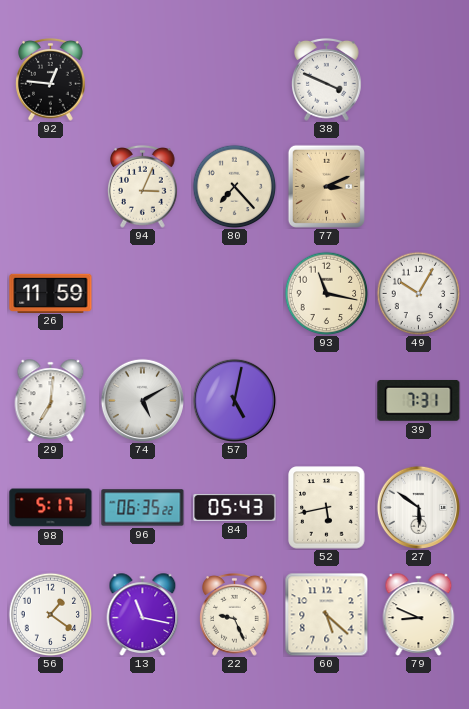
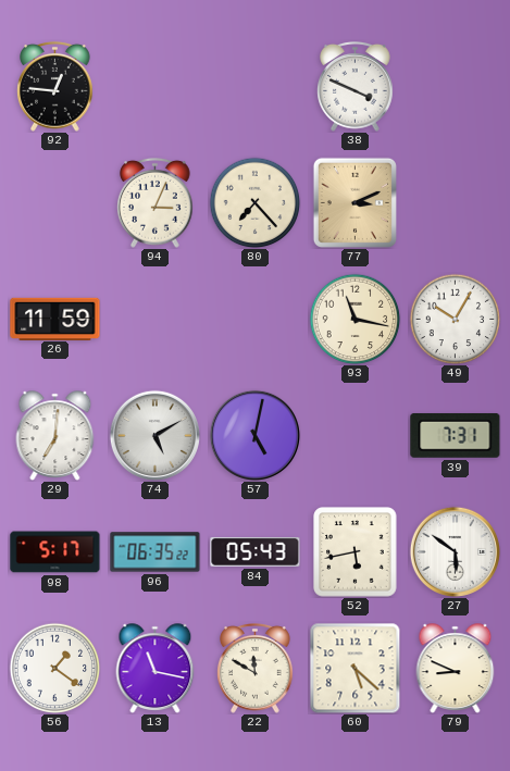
22: 9:26 -> 11:50 (256, 669)
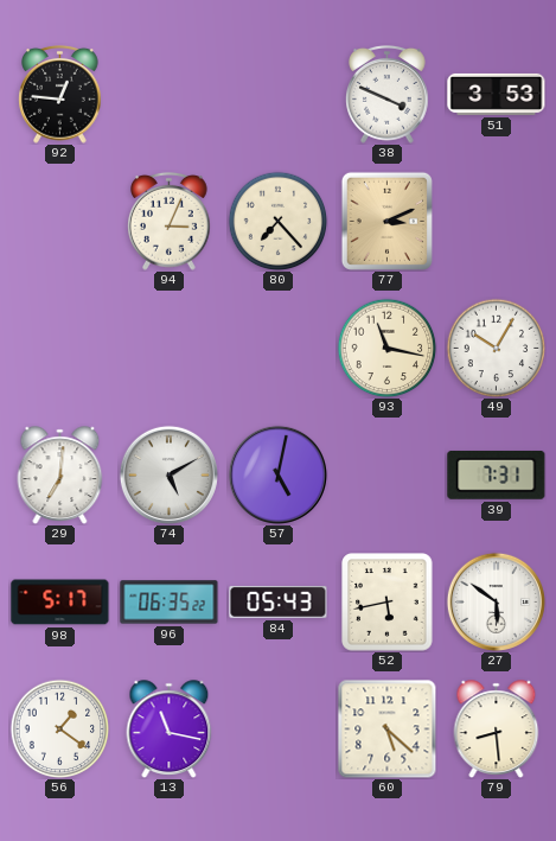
51: none -> 3:53 (497, 94)
26: 11:59 -> none (55, 319)
22: 11:50 -> none (256, 669)
79: 8:49 -> 8:29 (497, 729)
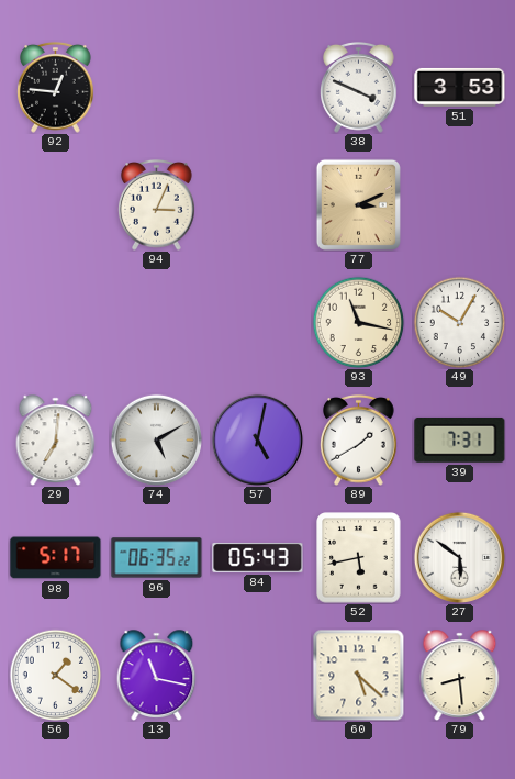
80: 7:23 -> none (277, 221)
89: none -> 1:40 (359, 441)
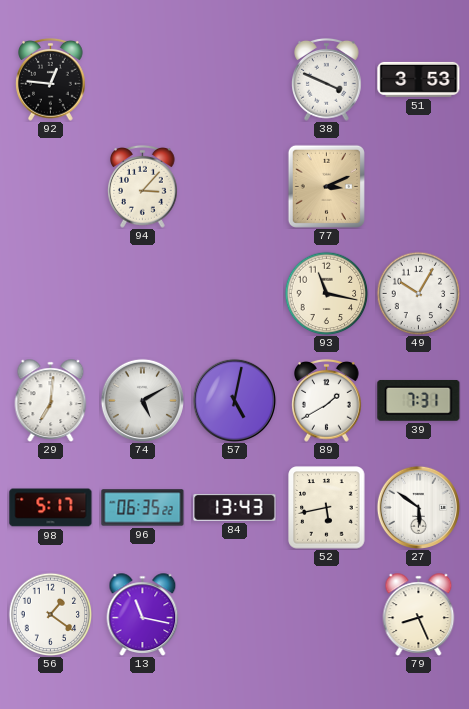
94: 3:04 -> 3:07 (143, 187)
84: 05:43 -> 13:43 (235, 507)
60: 5:22 -> none (358, 675)
79: 8:29 -> 8:26 (419, 615)
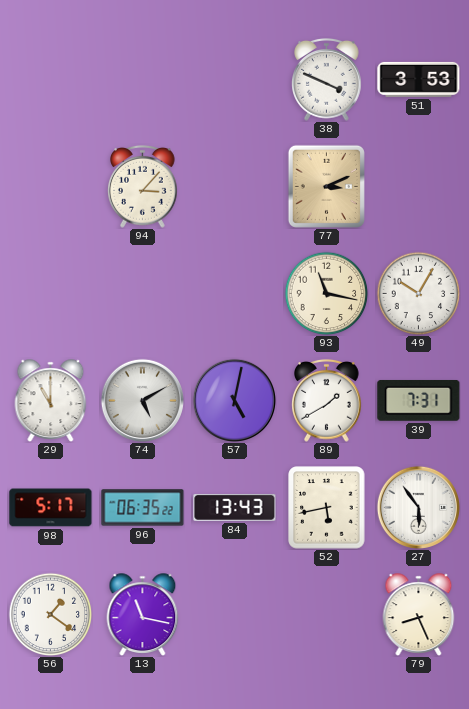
92: 12:46 -> none (51, 80)
29: 7:01 -> 11:00 (51, 401)
27: 5:51 -> 5:54 (418, 507)
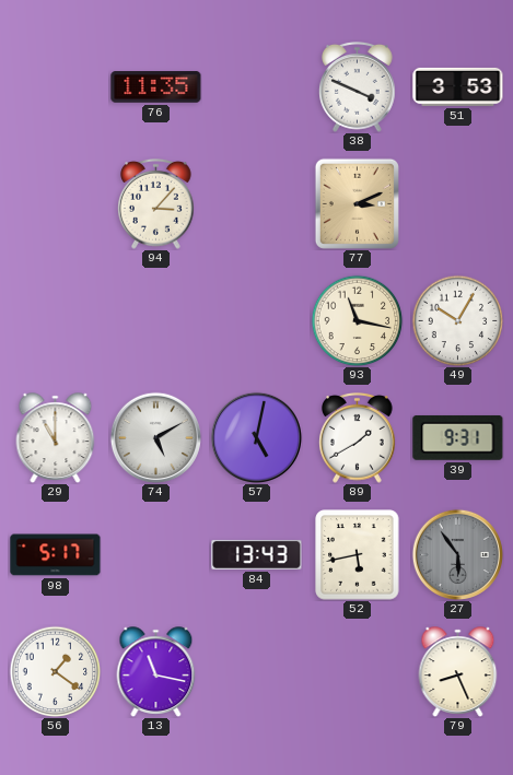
76: none -> 11:35 (156, 87)
39: 7:31 -> 9:31 (458, 437)
96: 06:35 -> none (143, 508)
27 dial: white -> grey (457, 554)
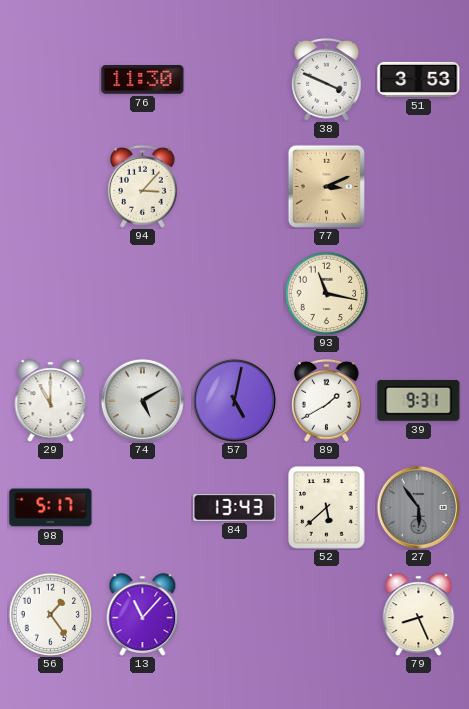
76: 11:35 -> 11:30 (143, 80)
49: 10:05 -> none (457, 320)
52: 5:43 -> 5:38 (327, 508)
56: 1:21 -> 1:24 (50, 614)
13: 11:17 -> 11:07 (143, 615)
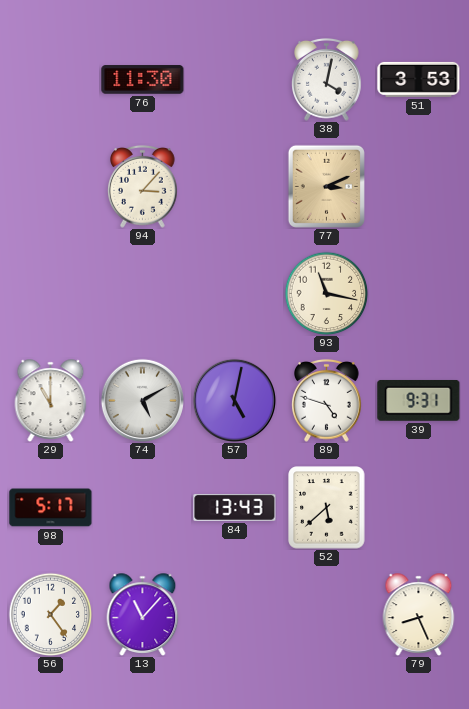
38: 3:49 -> 4:02 (327, 80)
89: 1:40 -> 4:48 (327, 401)
27: 5:54 -> none (418, 507)
